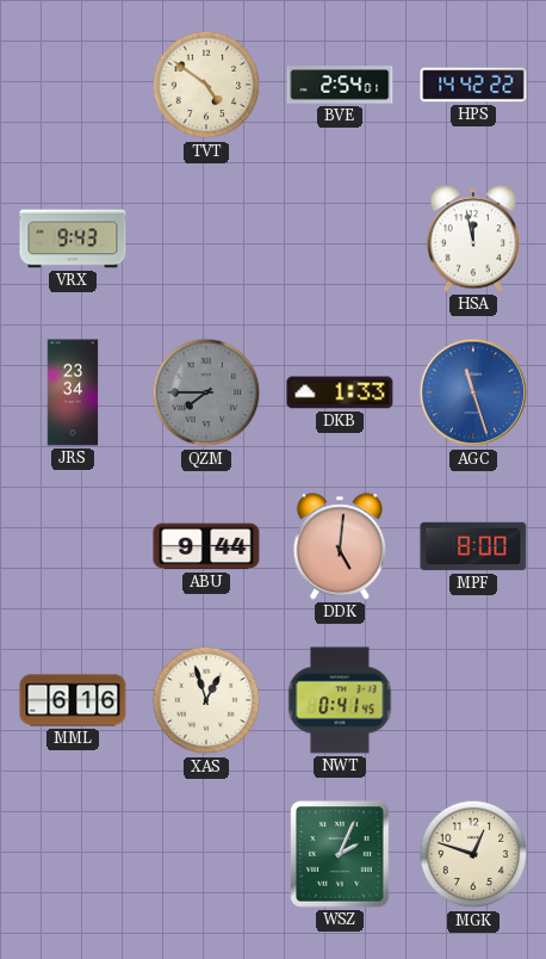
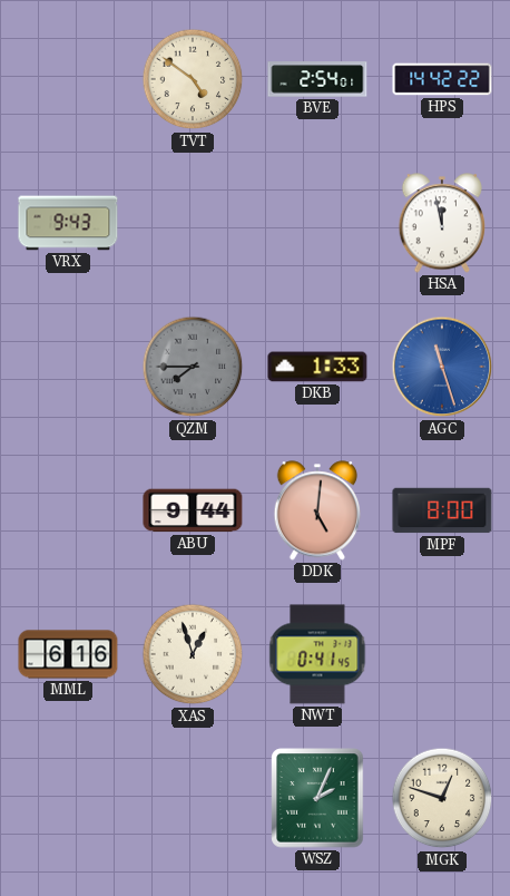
JRS: 23:34 -> none (73, 392)
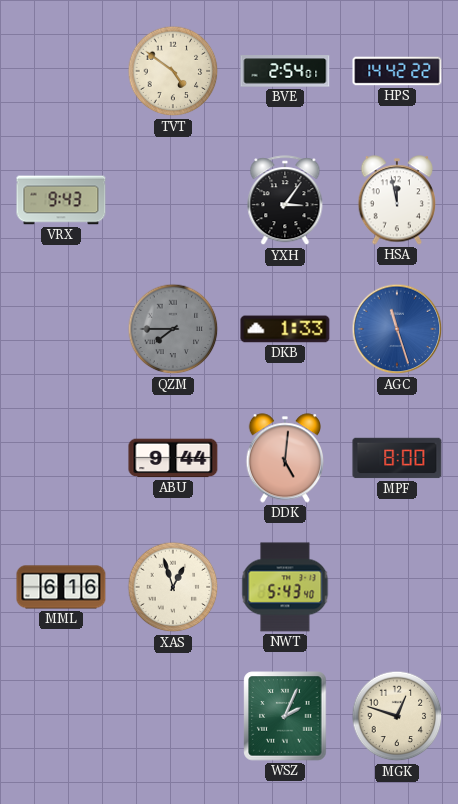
YXH: none -> 3:06 (285, 201)
NWT: 0:41 -> 5:43 (285, 587)
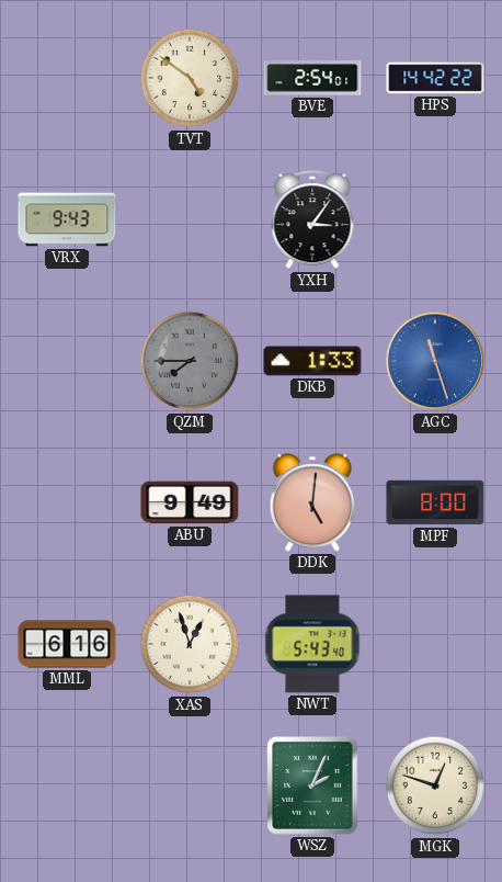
HSA: 11:58 -> none (397, 200)
ABU: 9:44 -> 9:49 (190, 502)
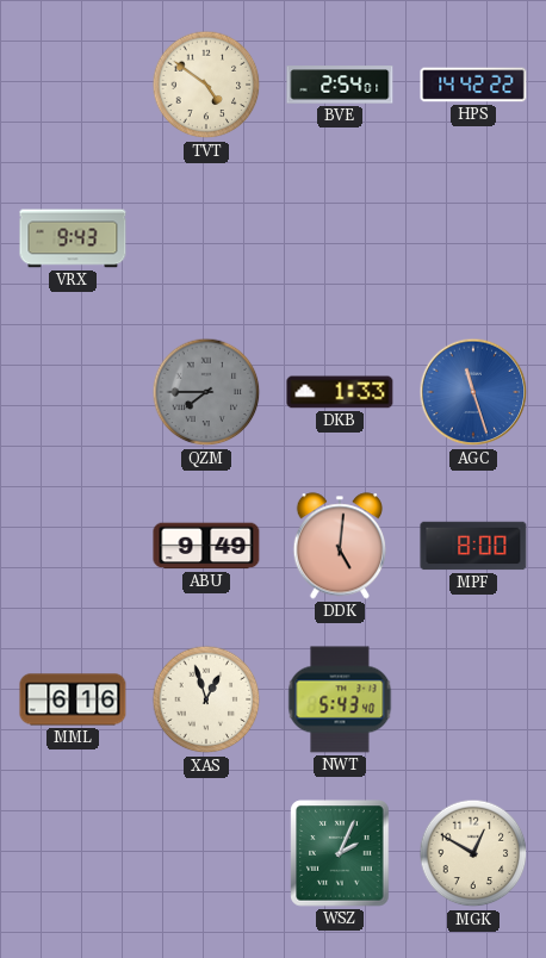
YXH: 3:06 -> none (312, 220)
MGK: 12:48 -> 12:50 (473, 853)
